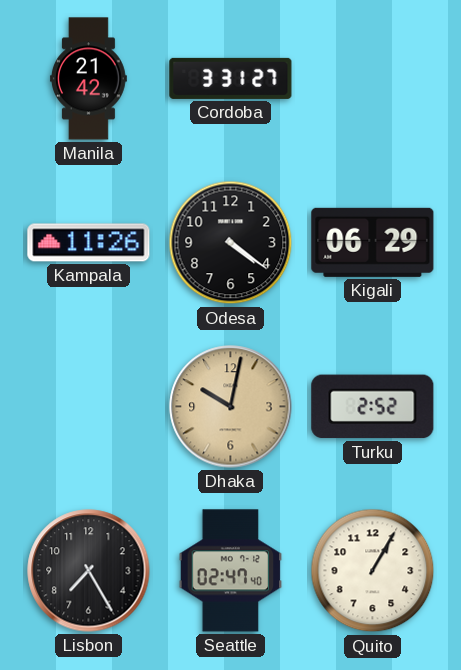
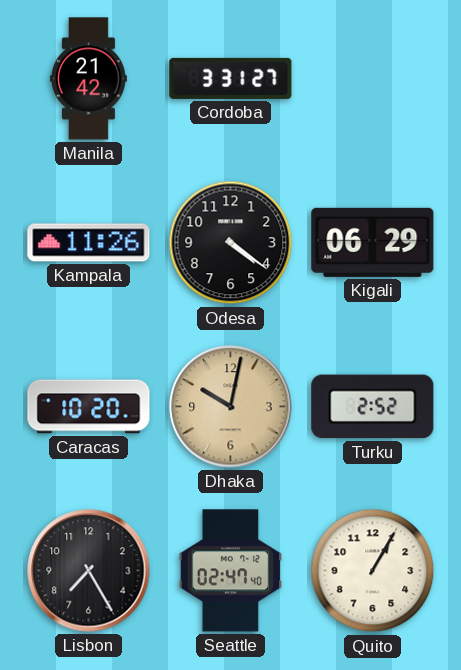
Caracas: none -> 10:20 (89, 407)
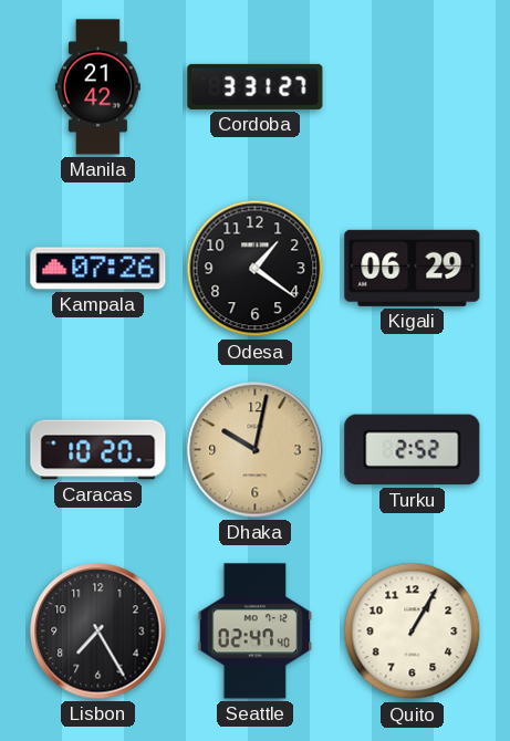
Kampala: 11:26 -> 07:26 (98, 269)
Odesa: 4:21 -> 1:21 (256, 269)
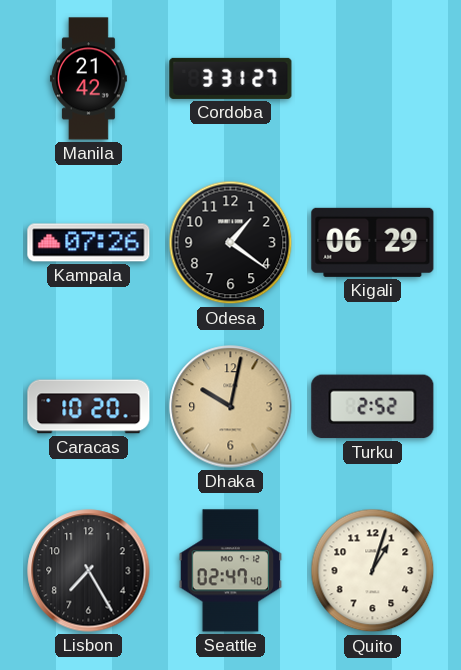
Quito: 1:05 -> 1:03 (373, 571)
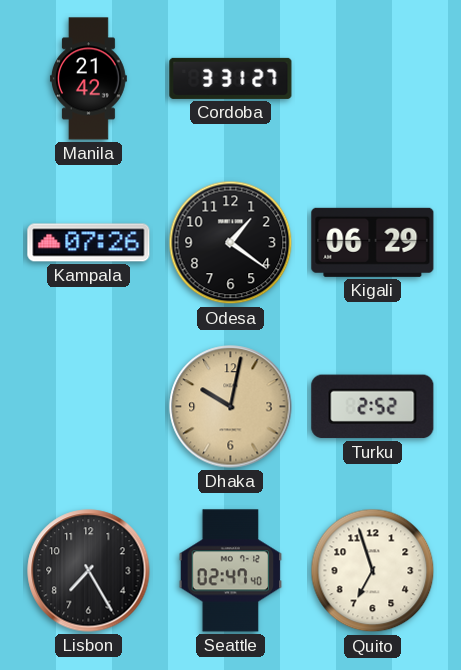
Caracas: 10:20 -> none (89, 407)
Quito: 1:03 -> 6:57 (373, 571)
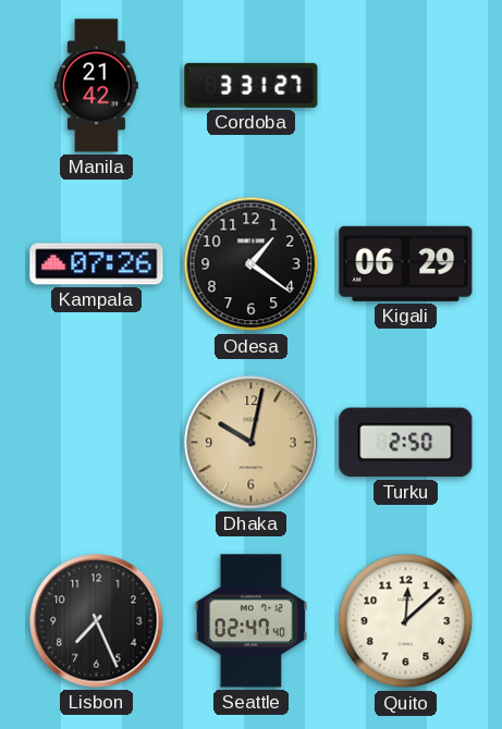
Turku: 2:52 -> 2:50 (406, 443)
Lisbon: 7:25 -> 7:26 (97, 621)
Quito: 6:57 -> 12:08 (406, 621)
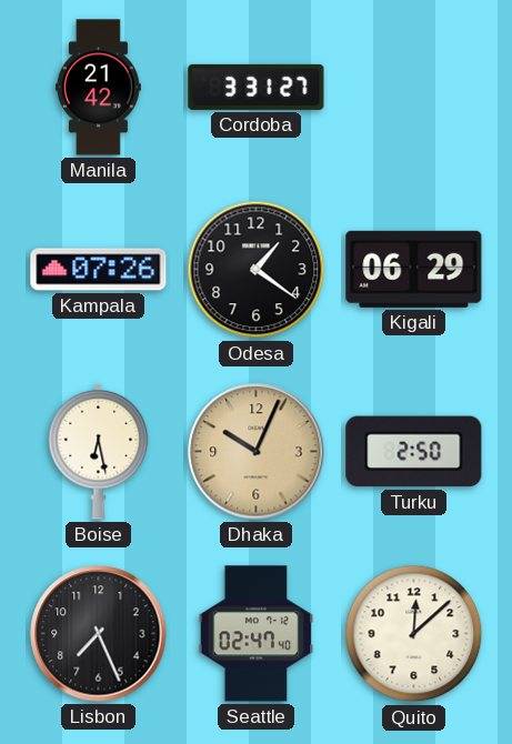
Boise: none -> 6:28 (99, 451)
Dhaka: 10:02 -> 10:04 (257, 452)
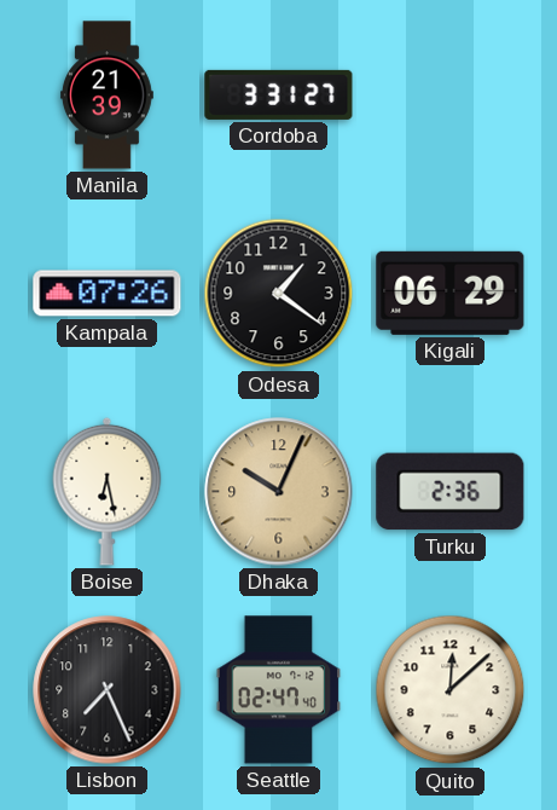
Manila: 21:42 -> 21:39 (106, 96)
Turku: 2:50 -> 2:36 (451, 492)
